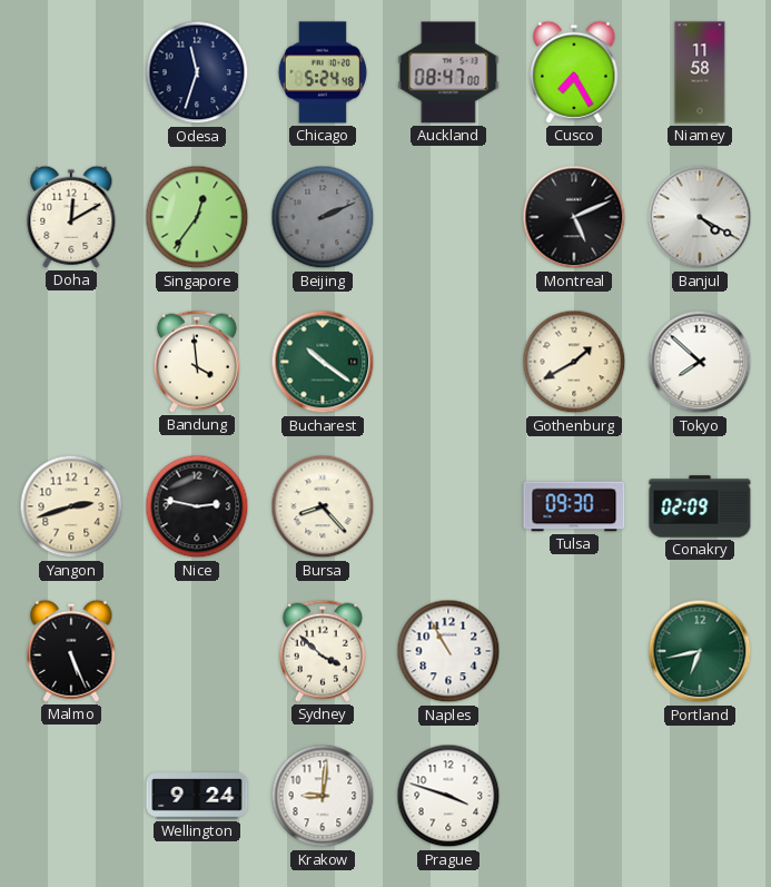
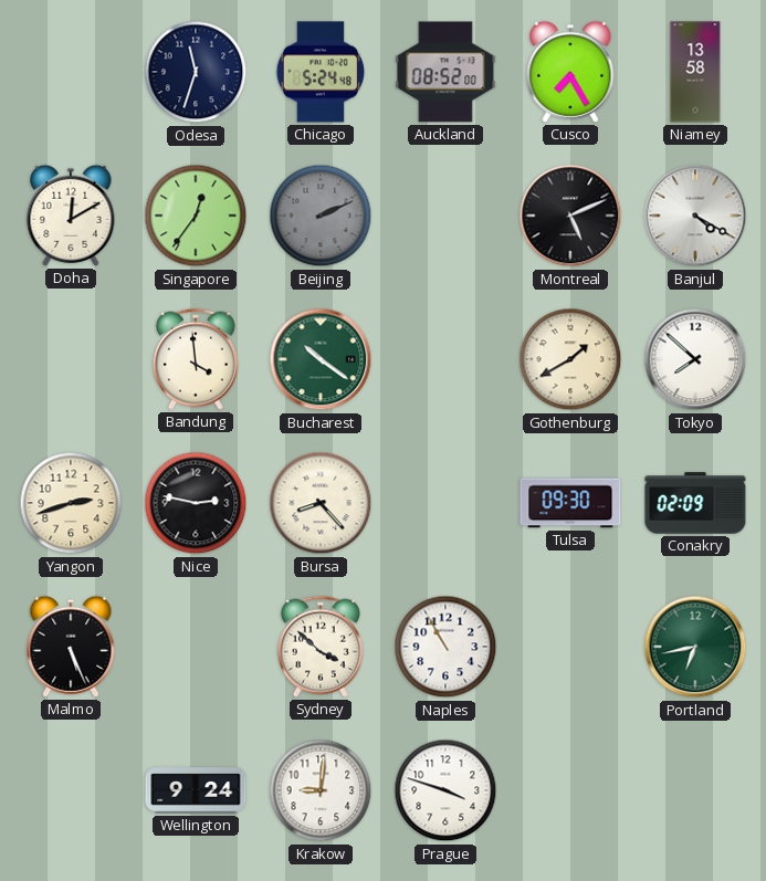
Auckland: 08:47 -> 08:52 (445, 72)
Niamey: 11:58 -> 13:58 (695, 72)
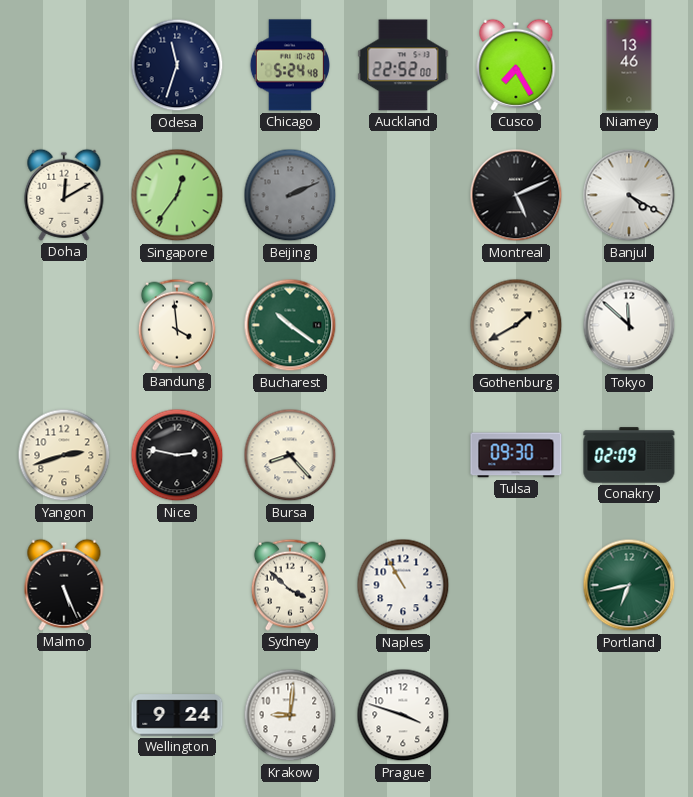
Auckland: 08:52 -> 22:52 (403, 65)
Niamey: 13:58 -> 13:46 (629, 65)
Tokyo: 7:52 -> 11:52 (629, 325)
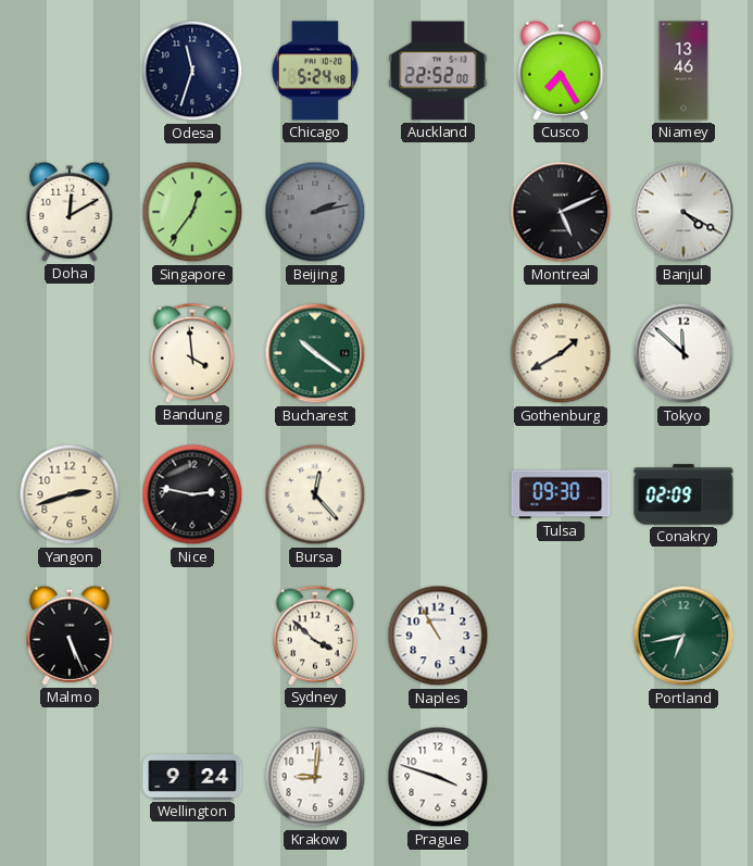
Beijing: 2:11 -> 2:13 (315, 212)
Bursa: 8:23 -> 12:23 (315, 494)
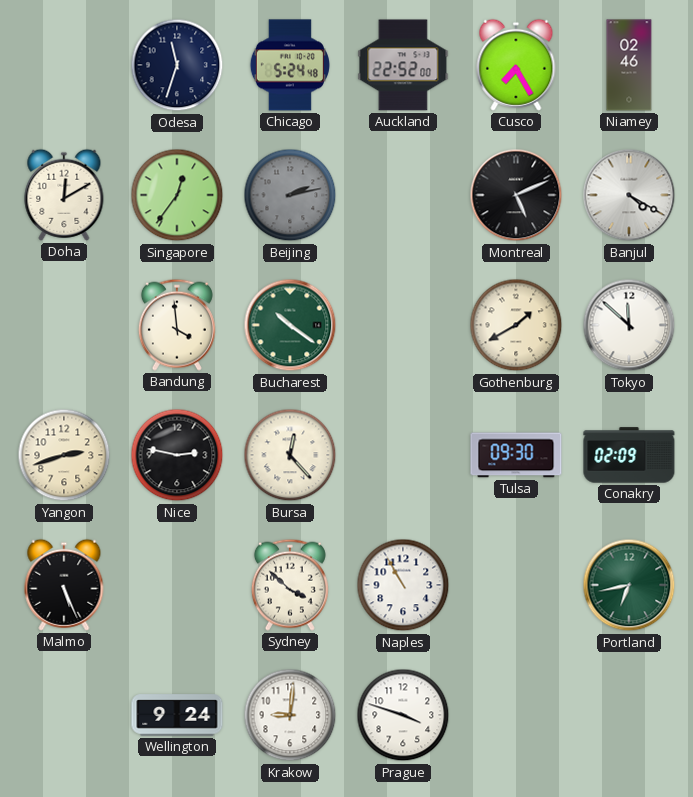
Niamey: 13:46 -> 02:46 (629, 65)
